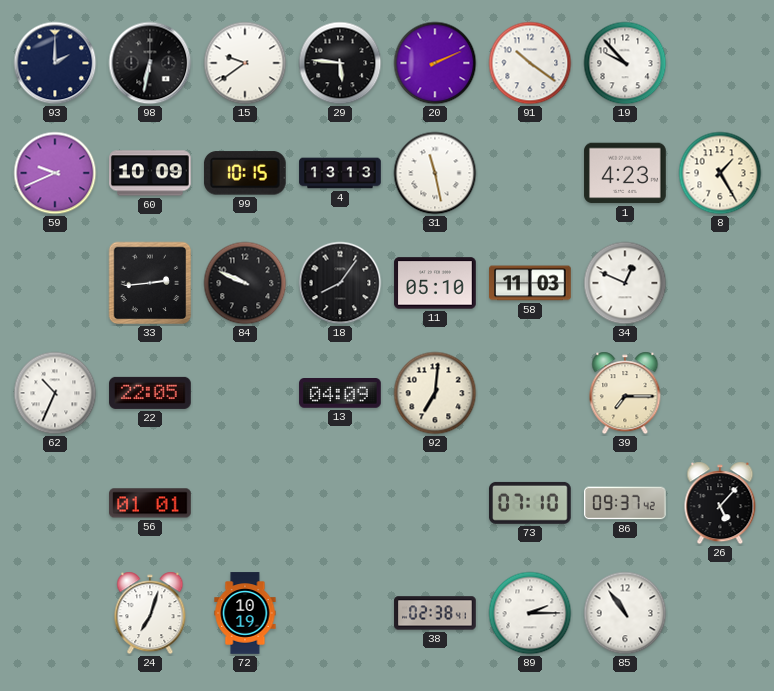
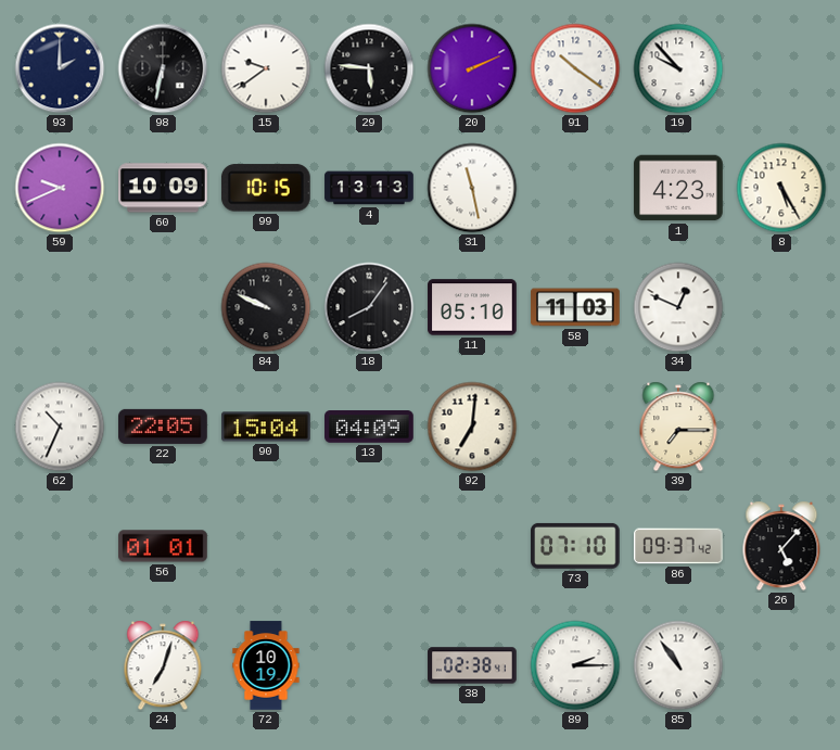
8: 1:25 -> 5:25 (781, 188)
33: 2:44 -> none (150, 283)
90: none -> 15:04 (266, 427)
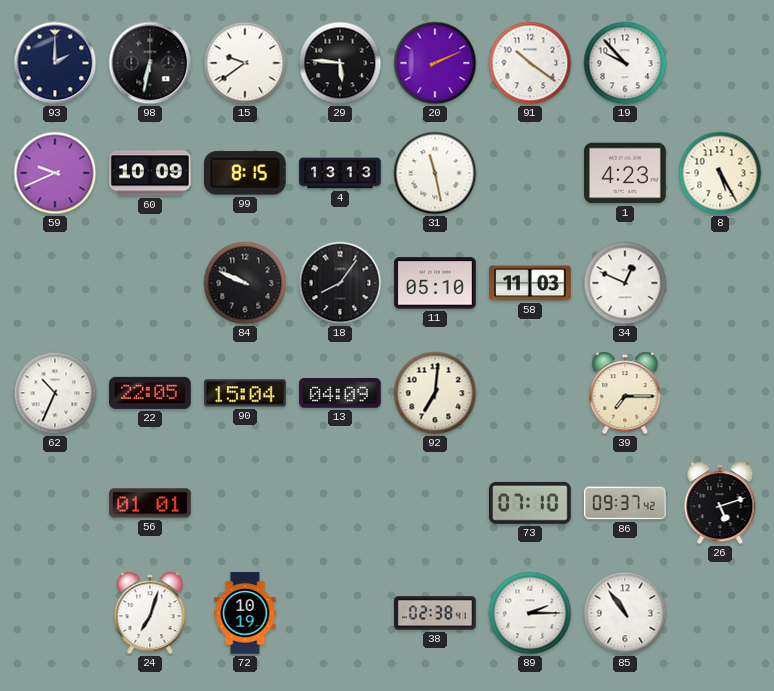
99: 10:15 -> 8:15 (245, 173)
26: 5:07 -> 5:12 (720, 503)
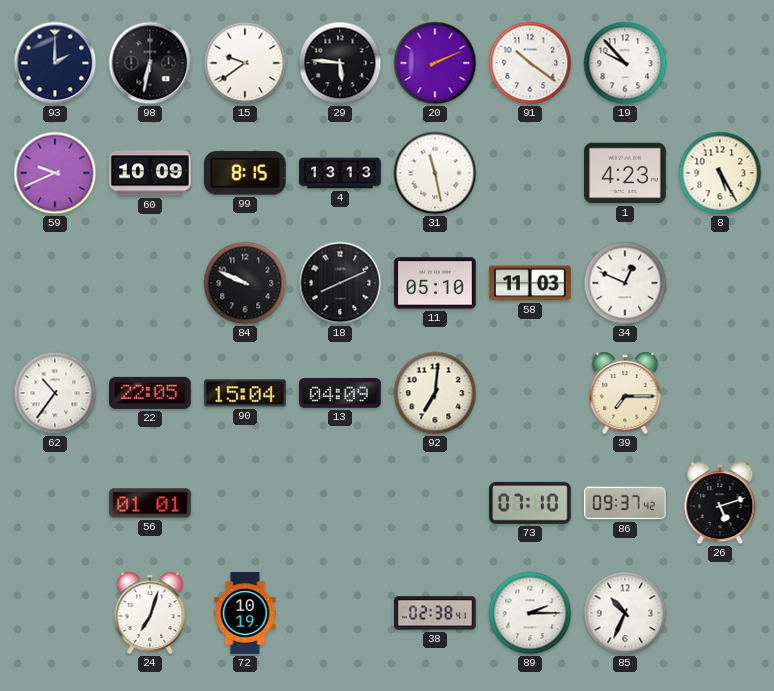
18: 8:06 -> 8:11 (340, 283)
62: 10:34 -> 10:36 (55, 393)
85: 10:54 -> 10:34 (625, 613)
